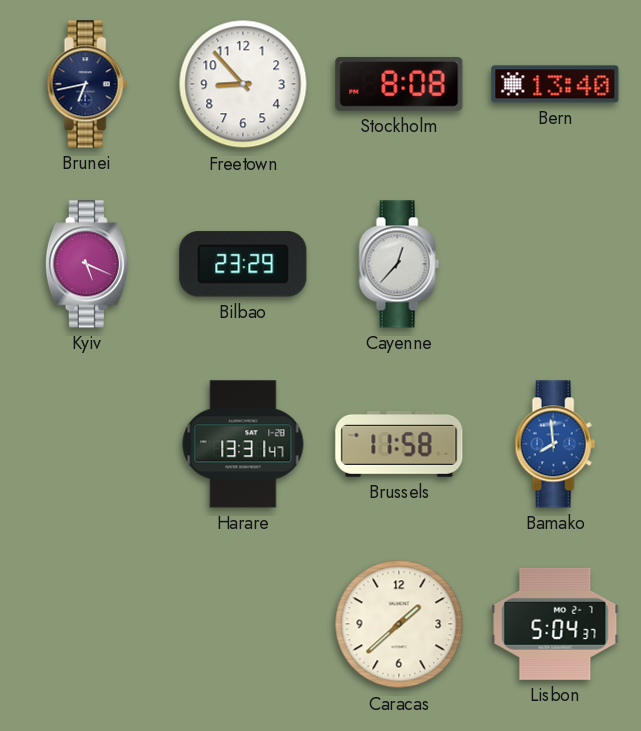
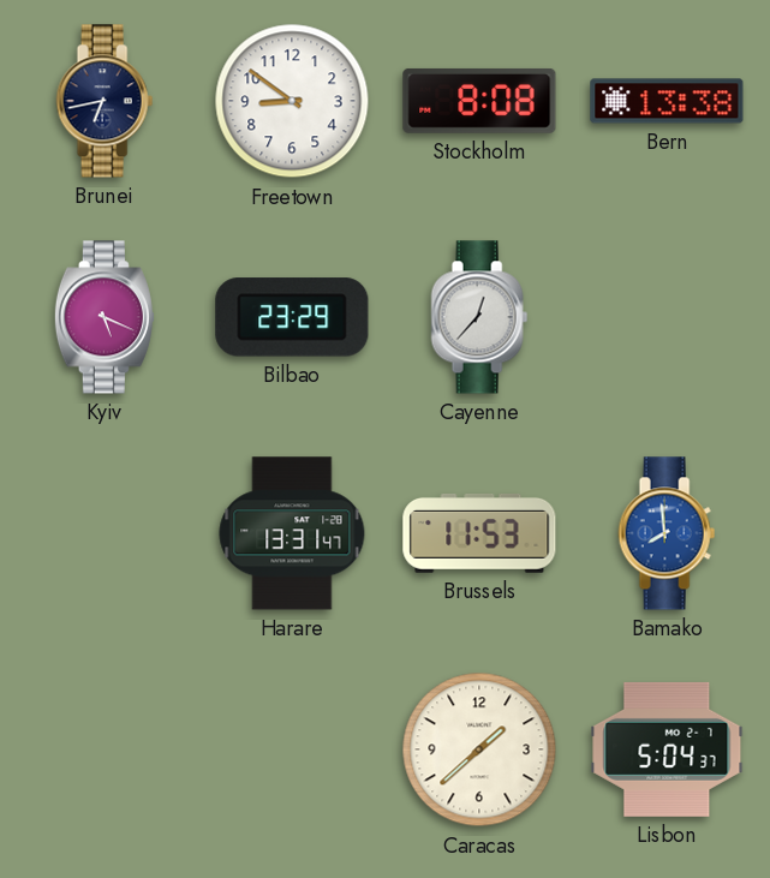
Freetown: 8:53 -> 8:51 (292, 101)
Bern: 13:40 -> 13:38 (667, 101)
Brussels: 11:58 -> 11:53 (479, 533)
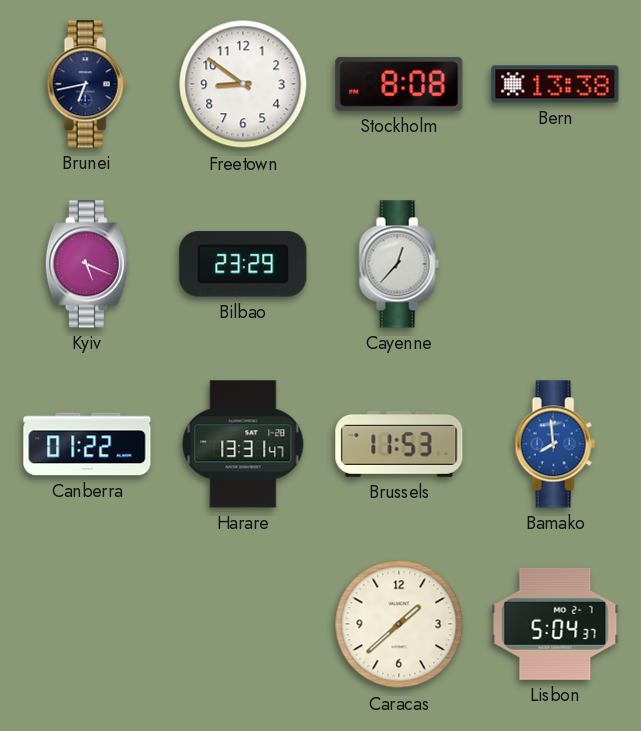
Canberra: none -> 01:22 (87, 444)
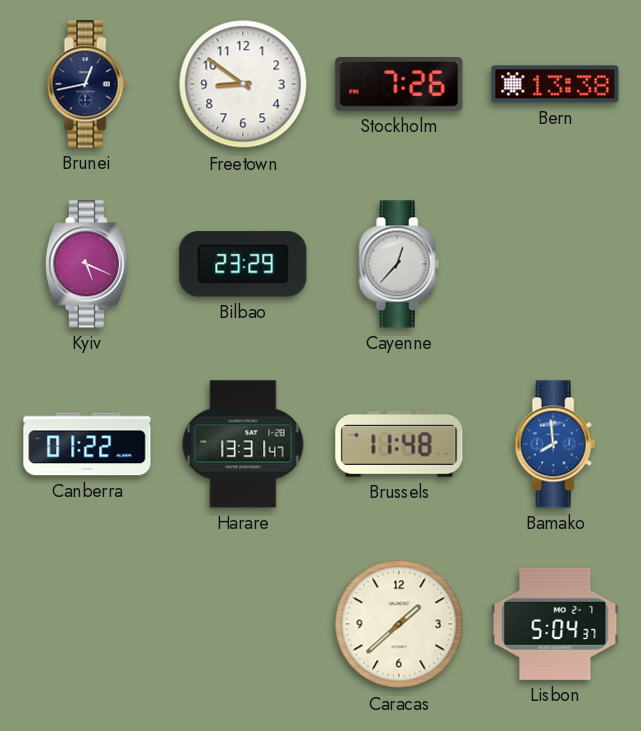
Brunei: 6:43 -> 12:43 (87, 84)
Stockholm: 8:08 -> 7:26 (399, 84)
Brussels: 11:53 -> 11:48 (399, 444)
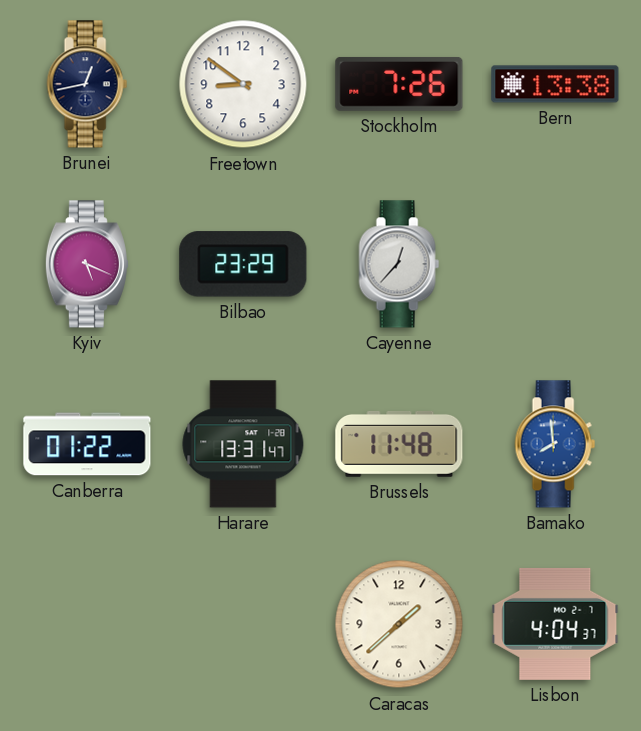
Lisbon: 5:04 -> 4:04 (555, 624)
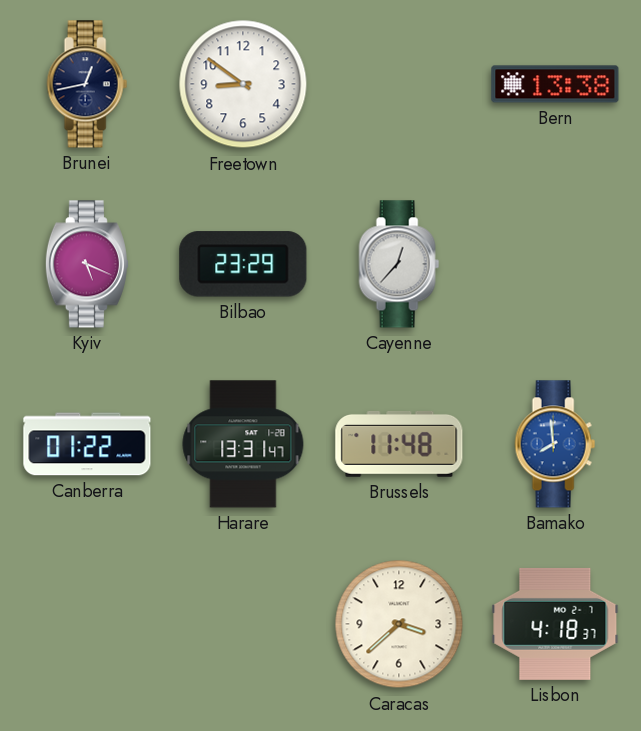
Stockholm: 7:26 -> none (399, 84)
Caracas: 1:38 -> 3:38 (399, 624)
Lisbon: 4:04 -> 4:18 (555, 624)
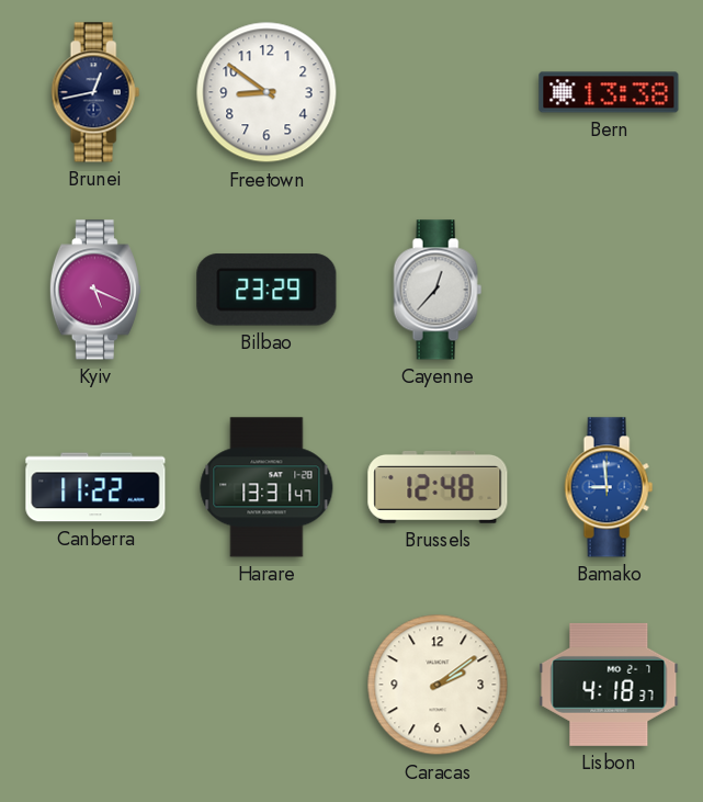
Canberra: 01:22 -> 11:22 (95, 487)
Brussels: 11:48 -> 12:48 (438, 487)
Bamako: 7:59 -> 8:59 (609, 487)
Caracas: 3:38 -> 2:09 (438, 685)
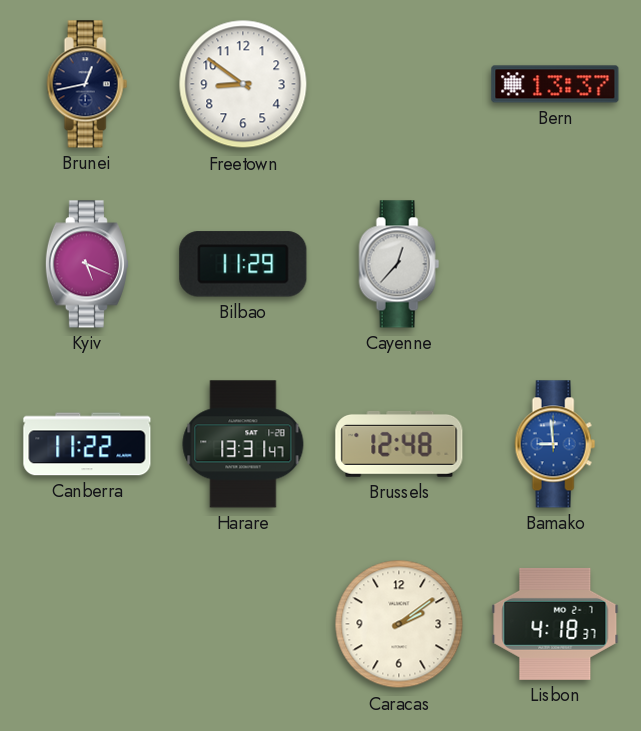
Bern: 13:38 -> 13:37 (555, 84)
Bilbao: 23:29 -> 11:29 (243, 264)
